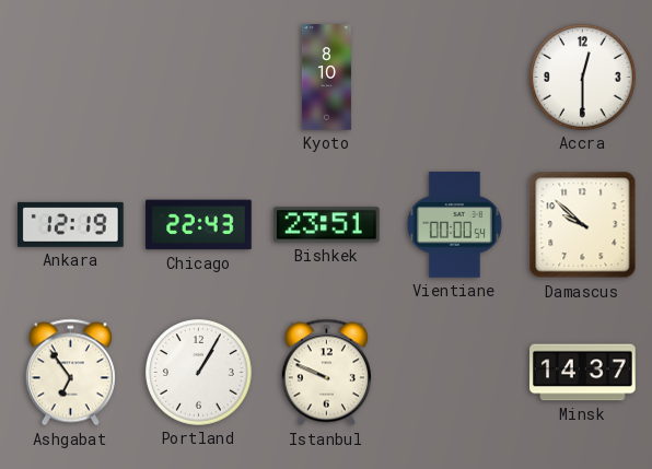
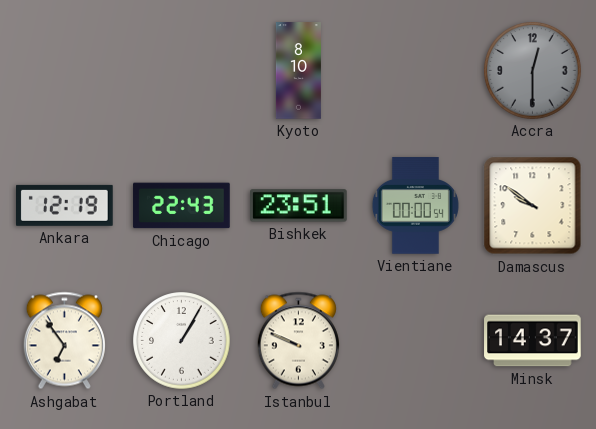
Accra dial: white -> grey (533, 71)
Damascus: 9:52 -> 9:51 (533, 206)
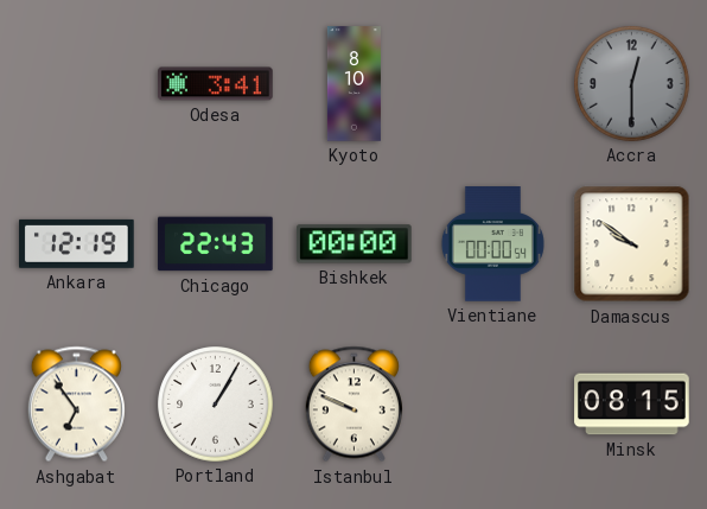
Odesa: none -> 3:41 (216, 84)
Bishkek: 23:51 -> 00:00 (355, 244)
Minsk: 14:37 -> 08:15 (632, 405)
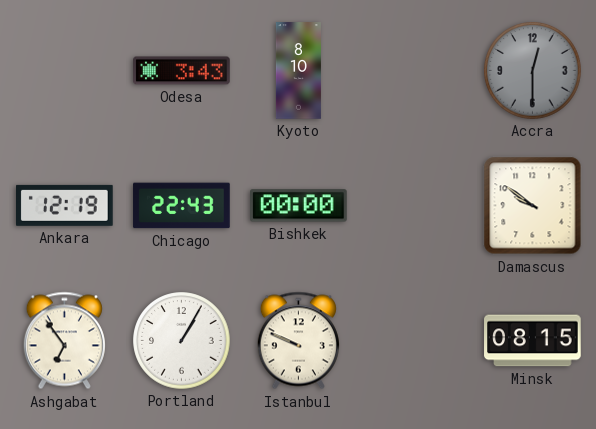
Odesa: 3:41 -> 3:43 (182, 71)
Vientiane: 00:00 -> none (492, 244)
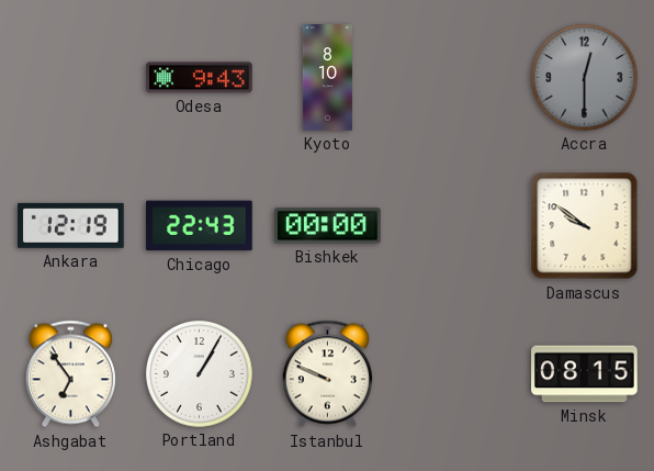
Odesa: 3:43 -> 9:43 (200, 78)
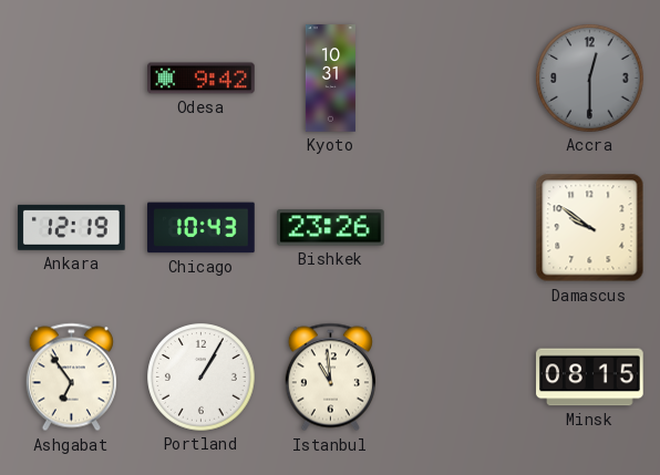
Odesa: 9:43 -> 9:42 (202, 79)
Kyoto: 8:10 -> 10:31 (330, 79)
Chicago: 22:43 -> 10:43 (202, 228)
Bishkek: 00:00 -> 23:26 (331, 228)
Istanbul: 9:49 -> 10:59 (330, 378)
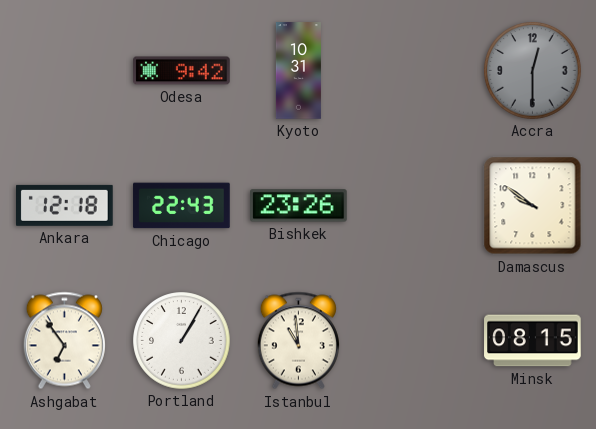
Ankara: 12:19 -> 12:18 (65, 205)
Chicago: 10:43 -> 22:43 (182, 206)
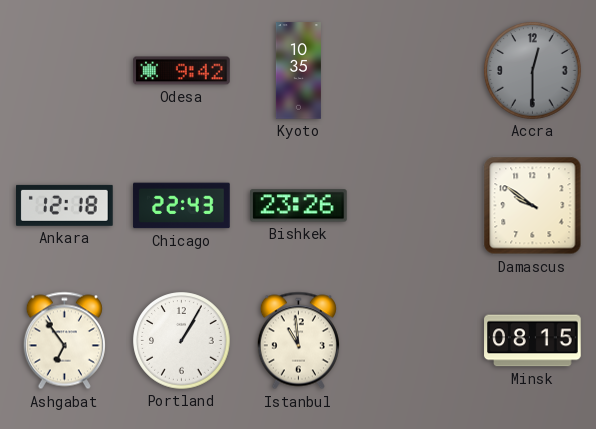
Kyoto: 10:31 -> 10:35 (298, 71)
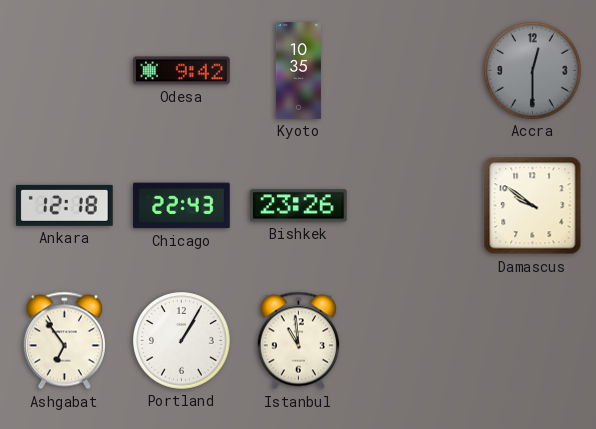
Minsk: 08:15 -> none (533, 341)
